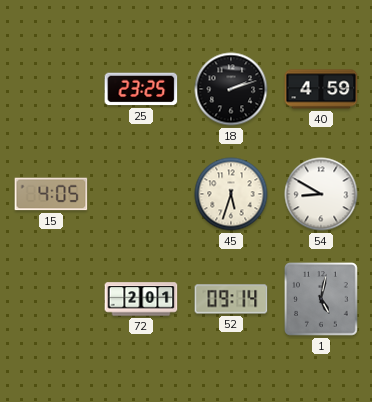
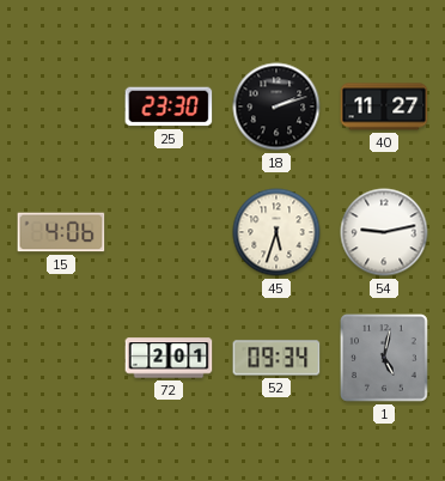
25: 23:25 -> 23:30 (169, 106)
40: 4:59 -> 11:27 (384, 106)
15: 4:05 -> 4:06 (61, 232)
54: 8:50 -> 9:13 (384, 232)
52: 09:14 -> 09:34 (276, 358)
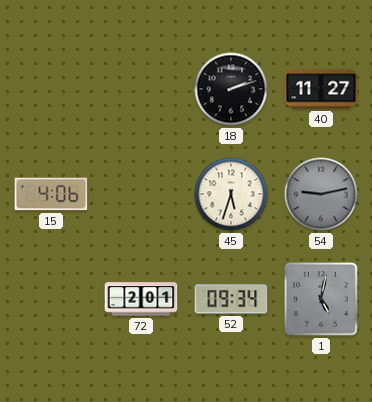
25: 23:30 -> none (169, 106)
54 dial: white -> grey (321, 194)
